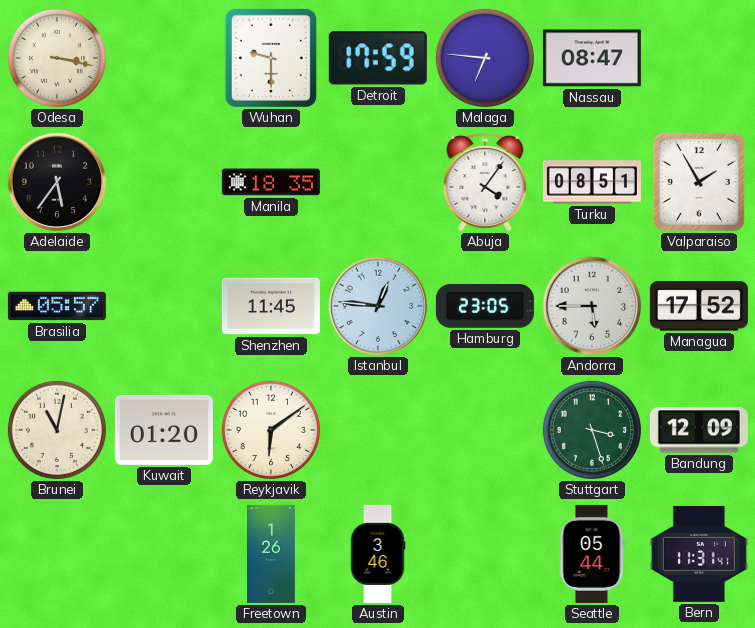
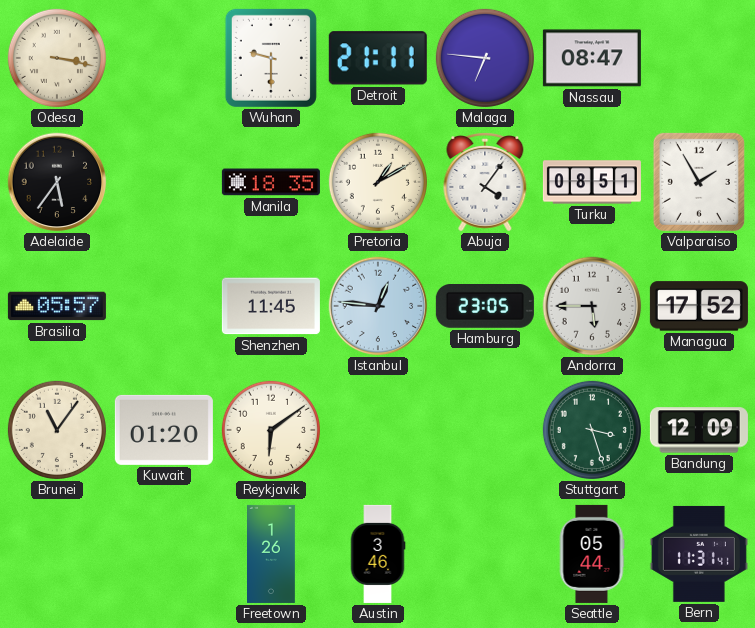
Detroit: 17:59 -> 21:11 (378, 58)
Pretoria: none -> 1:10 (378, 182)
Brunei: 11:02 -> 11:06 (57, 430)
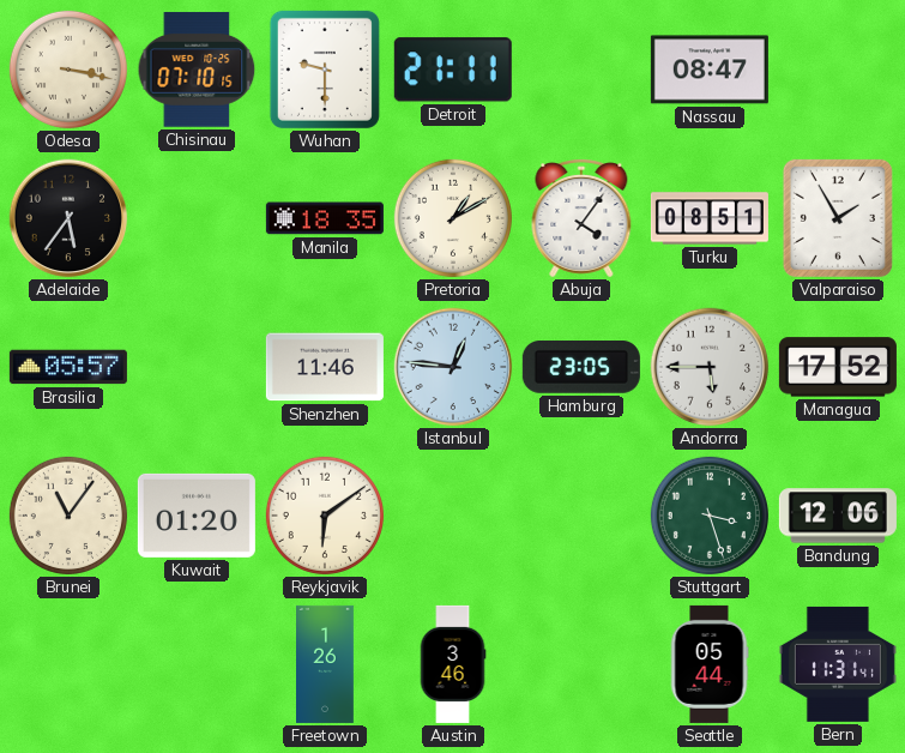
Chisinau: none -> 07:10 (197, 70)
Malaga: 6:46 -> none (485, 58)
Shenzhen: 11:45 -> 11:46 (325, 367)
Bandung: 12:09 -> 12:06 (838, 516)
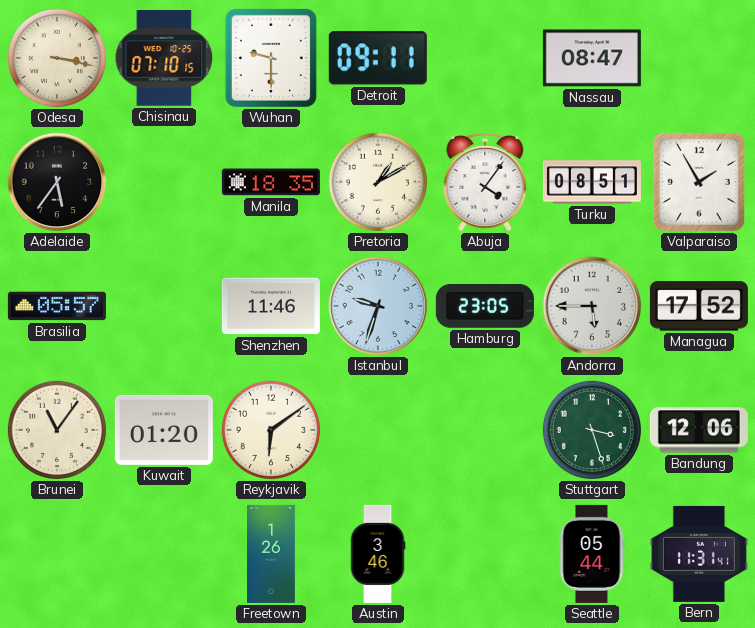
Detroit: 21:11 -> 09:11 (378, 58)
Istanbul: 12:46 -> 9:33 (378, 306)
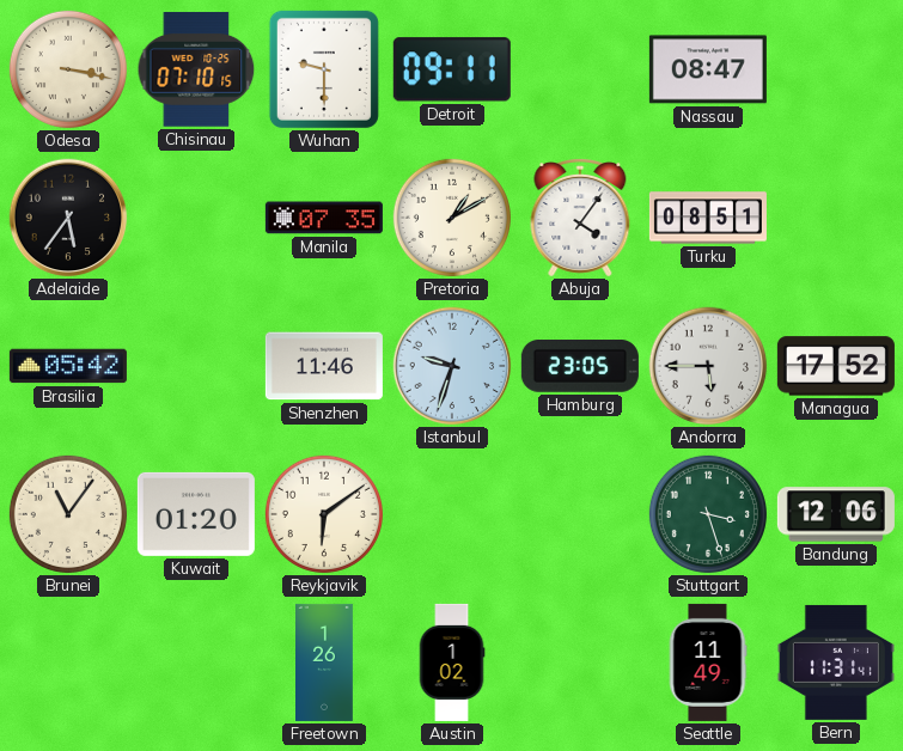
Manila: 18:35 -> 07:35 (324, 218)
Valparaiso: 1:55 -> none (699, 182)
Brasilia: 05:57 -> 05:42 (68, 366)
Austin: 3:46 -> 1:02 (452, 663)
Seattle: 05:44 -> 11:49 (708, 663)
